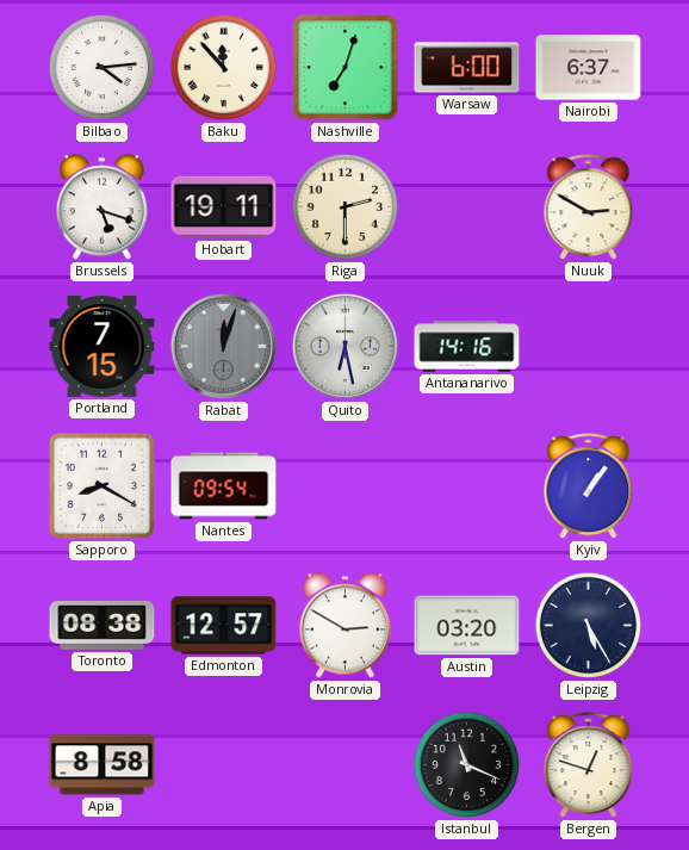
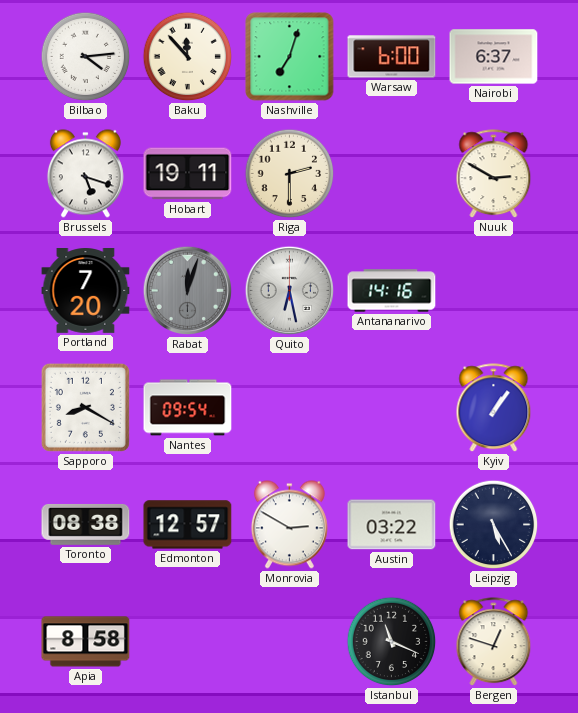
Portland: 7:15 -> 7:20 (86, 291)
Austin: 03:20 -> 03:22 (392, 525)
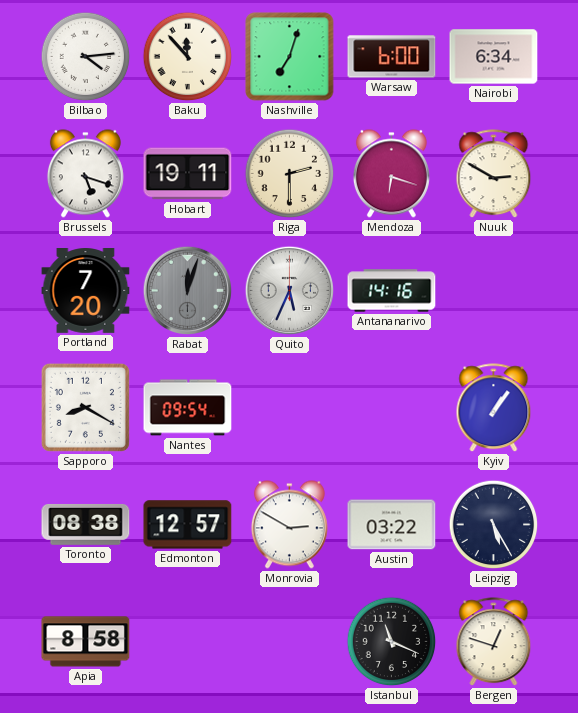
Nairobi: 6:37 -> 6:34 (494, 57)
Mendoza: none -> 6:18 (391, 174)
Quito: 6:28 -> 5:34 (290, 291)
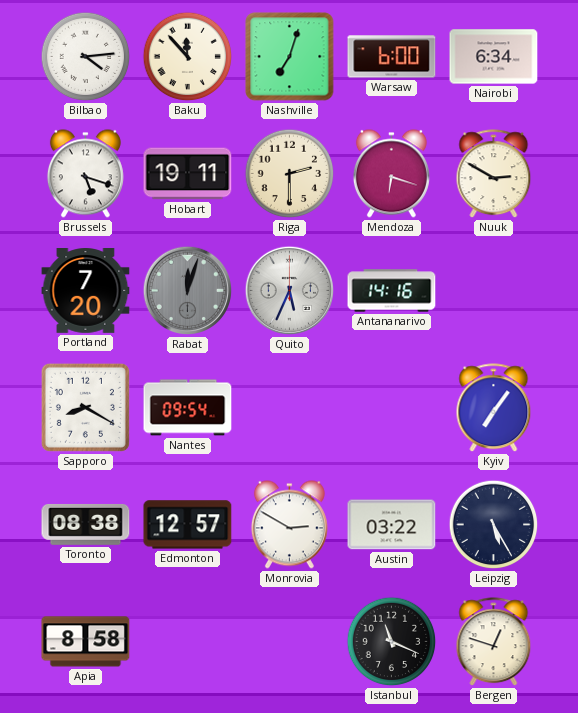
Kyiv: 1:06 -> 7:06 (494, 408)
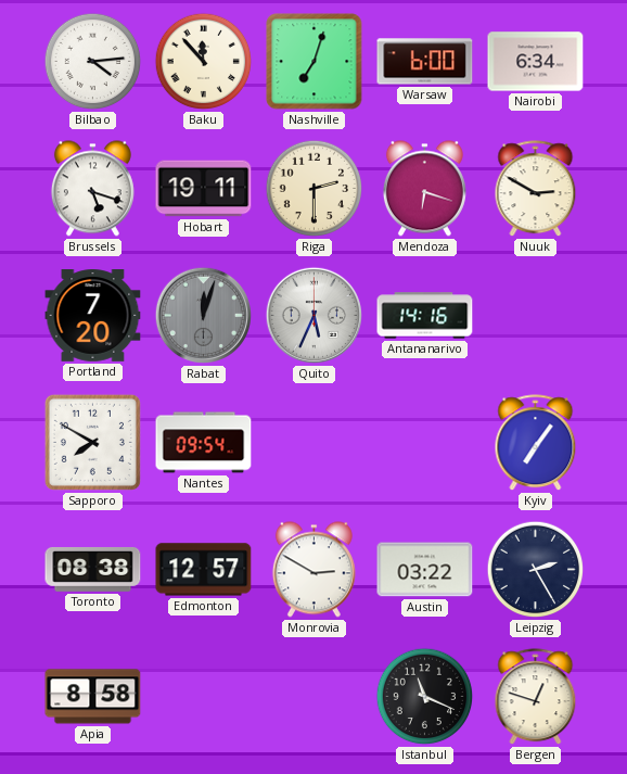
Sapporo: 8:20 -> 7:50 (92, 442)
Leipzig: 5:25 -> 2:25 (536, 570)
